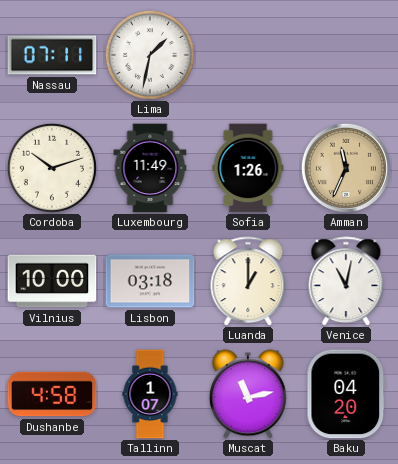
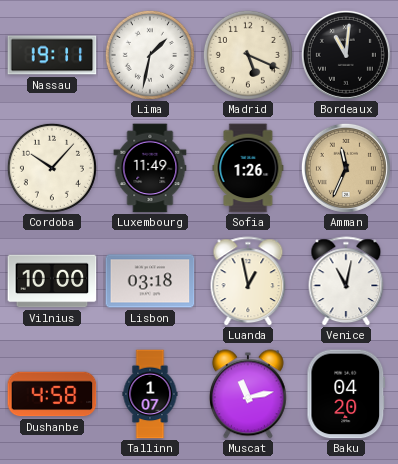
Nassau: 07:11 -> 19:11 (52, 55)
Madrid: none -> 5:19 (248, 55)
Bordeaux: none -> 11:01 (346, 55)
Cordoba: 10:12 -> 10:07 (52, 168)
Luanda: 1:00 -> 12:58 (248, 281)
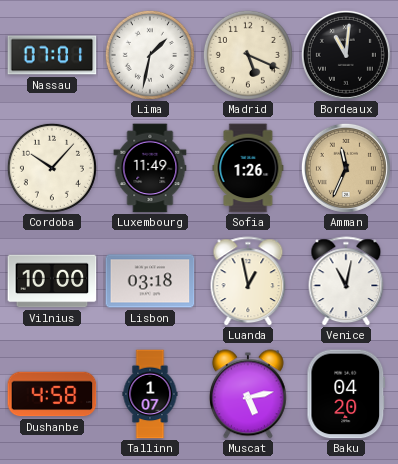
Nassau: 19:11 -> 07:01 (52, 55)
Muscat: 11:13 -> 5:13 (248, 394)
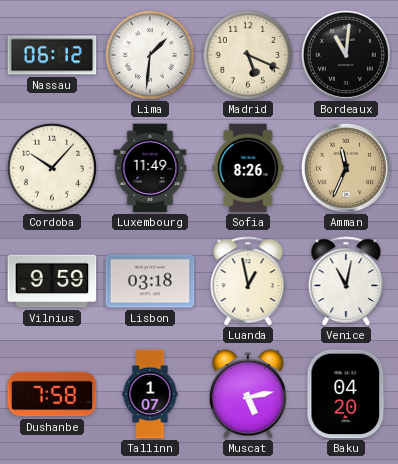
Nassau: 07:01 -> 06:12 (52, 55)
Lima: 1:32 -> 1:31 (150, 55)
Sofia: 1:26 -> 8:26 (248, 168)
Vilnius: 10:00 -> 9:59 (52, 281)
Dushanbe: 4:58 -> 7:58 (52, 394)
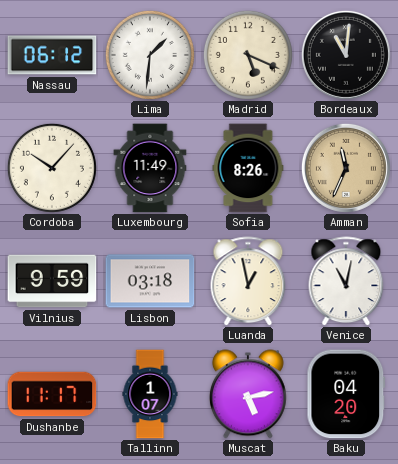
Dushanbe: 7:58 -> 11:17 (52, 394)
